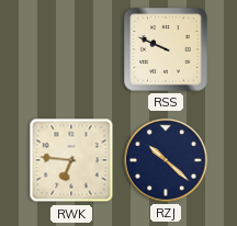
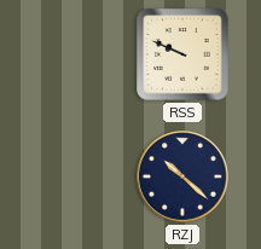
RWK: 6:46 -> none (71, 160)
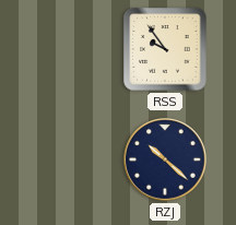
RSS: 9:49 -> 9:54 (165, 49)
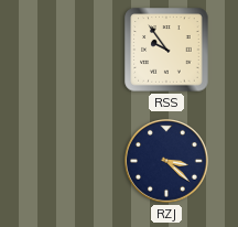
RZJ: 10:22 -> 3:22 (167, 162)
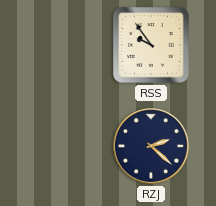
RZJ: 3:22 -> 2:22 (152, 147)
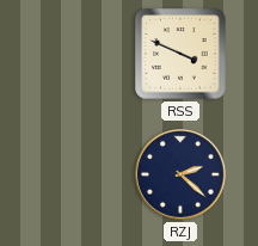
RSS: 9:54 -> 3:49 (180, 54)
